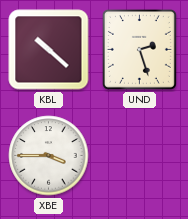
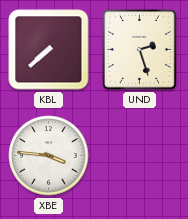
KBL: 10:22 -> 7:38 (49, 50)
XBE: 3:45 -> 3:46 (49, 156)
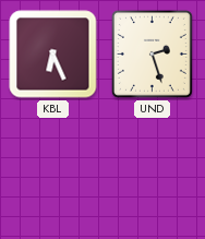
KBL: 7:38 -> 6:26 (53, 55)
XBE: 3:46 -> none (49, 156)
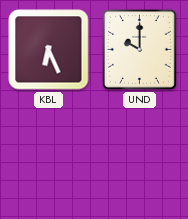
UND: 2:27 -> 10:00 (139, 49)
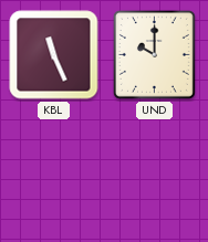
KBL: 6:26 -> 11:26 (54, 55)
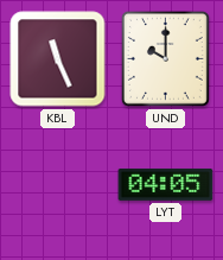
LYT: none -> 04:05 (166, 184)
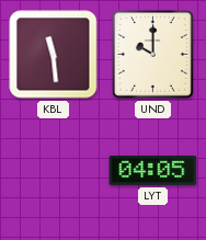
KBL: 11:26 -> 11:29 (54, 55)
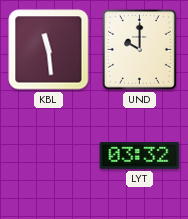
LYT: 04:05 -> 03:32 (140, 155)
